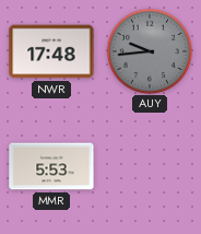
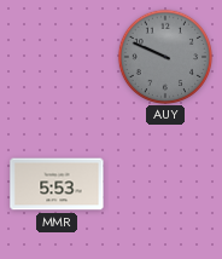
NWR: 17:48 -> none (51, 51)
AUY: 9:44 -> 9:49 (164, 56)
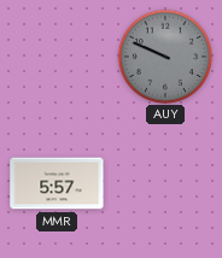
MMR: 5:53 -> 5:57 (57, 183)
